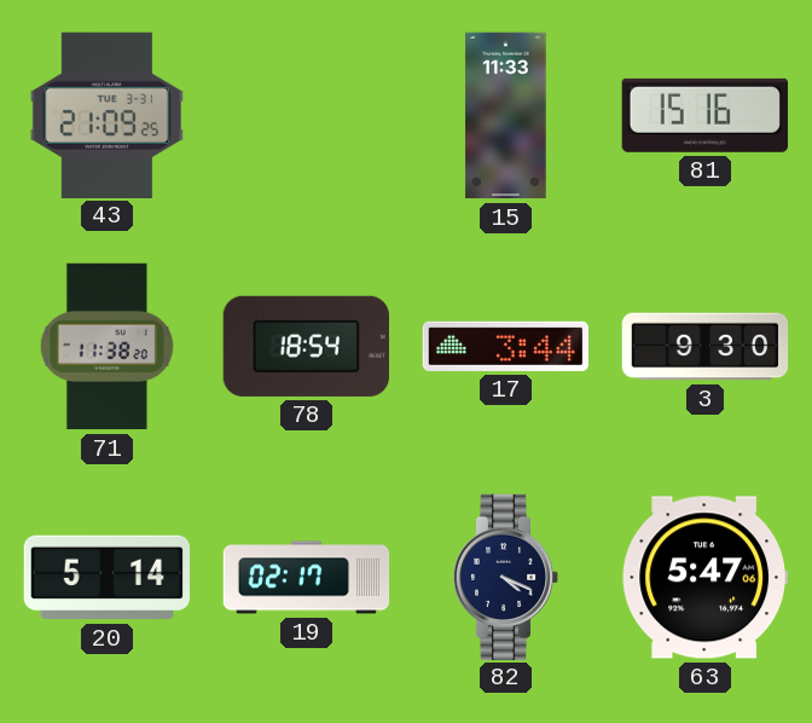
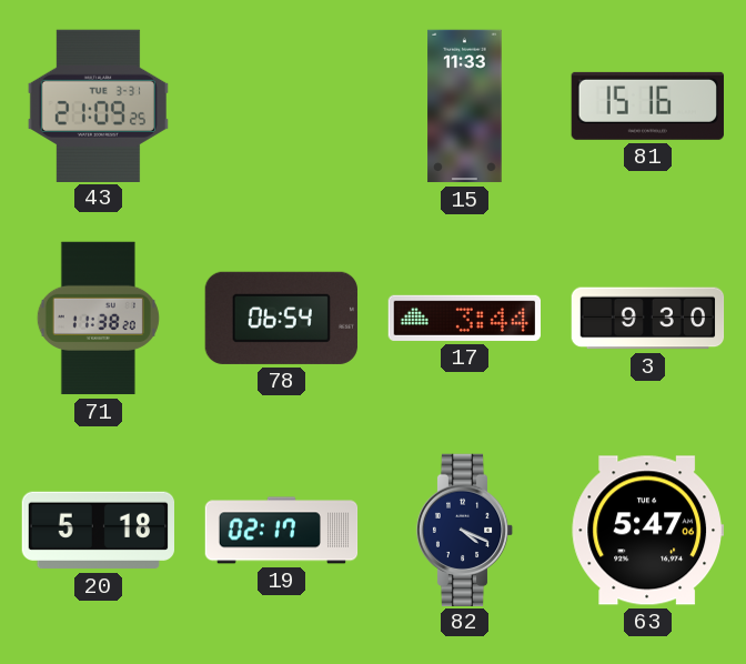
78: 18:54 -> 06:54 (281, 318)
20: 5:14 -> 5:18 (98, 531)
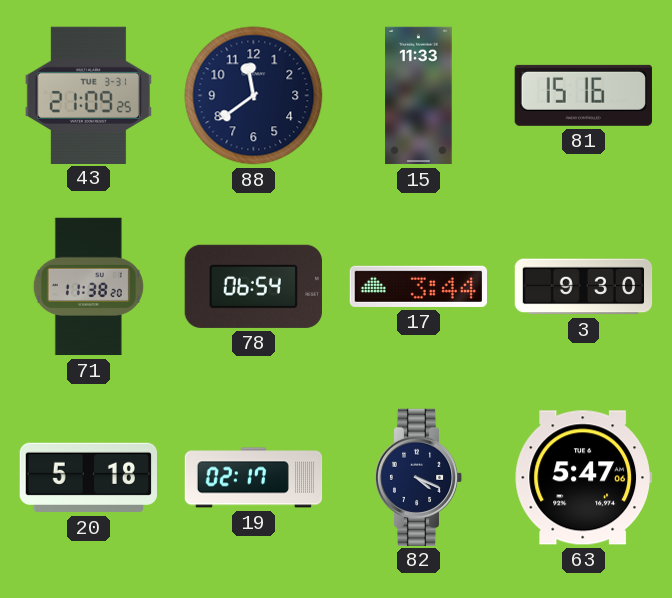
88: none -> 11:39 (254, 96)
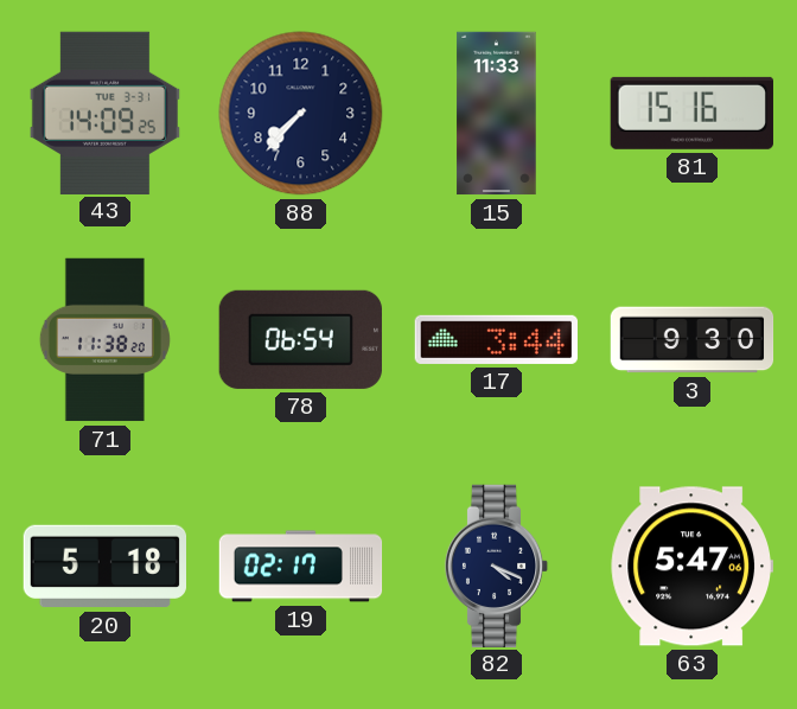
43: 21:09 -> 14:09 (104, 113)
88: 11:39 -> 7:37 (301, 114)
